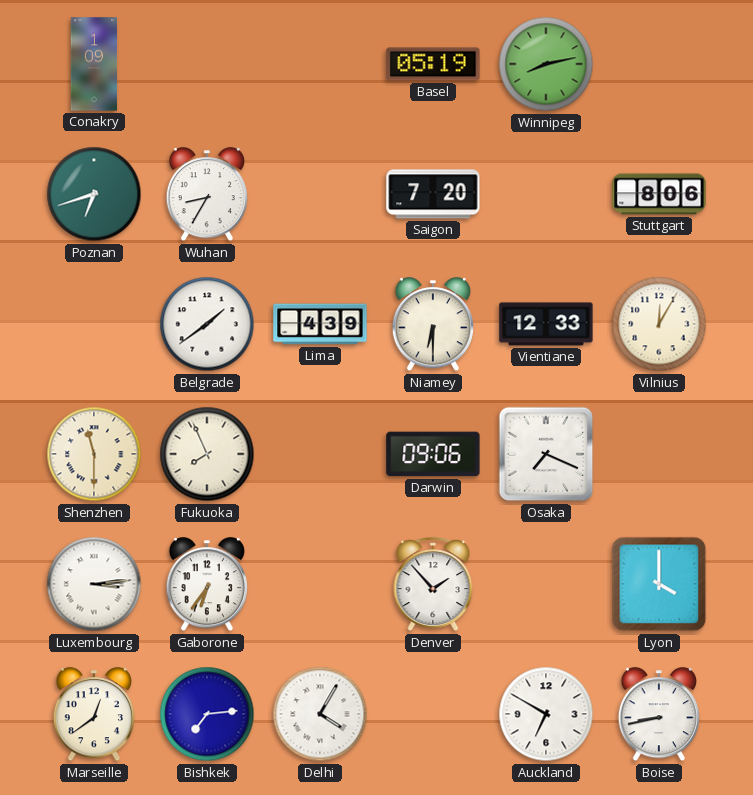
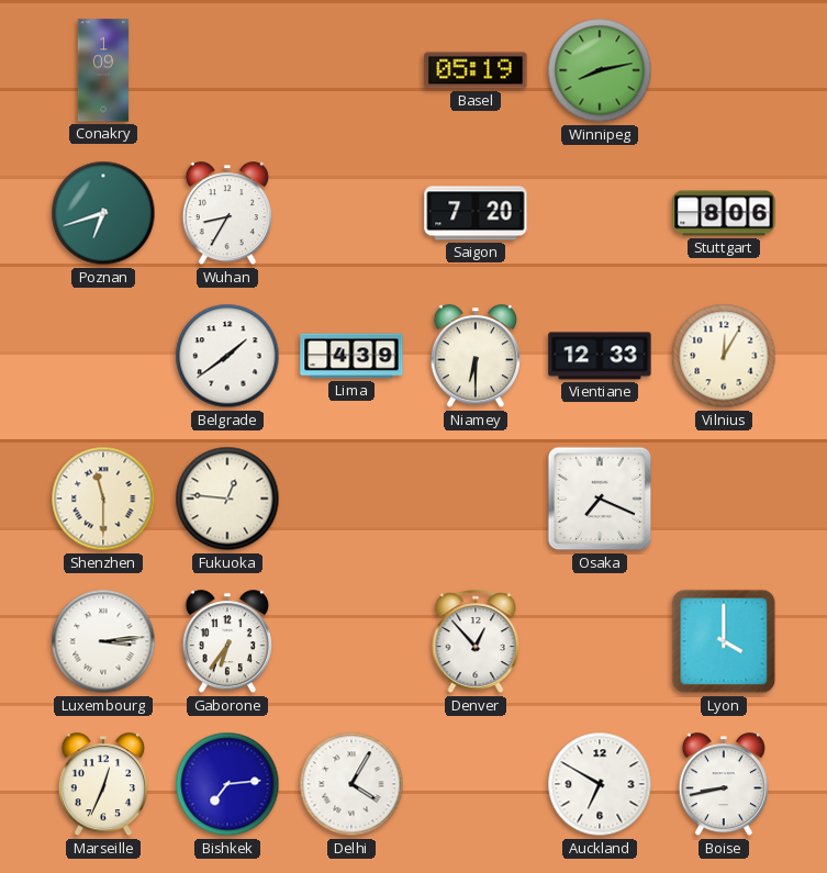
Fukuoka: 7:56 -> 12:46 (227, 499)
Darwin: 09:06 -> none (433, 454)
Denver: 1:53 -> 12:53 (476, 642)
Marseille: 12:39 -> 12:34 (103, 785)
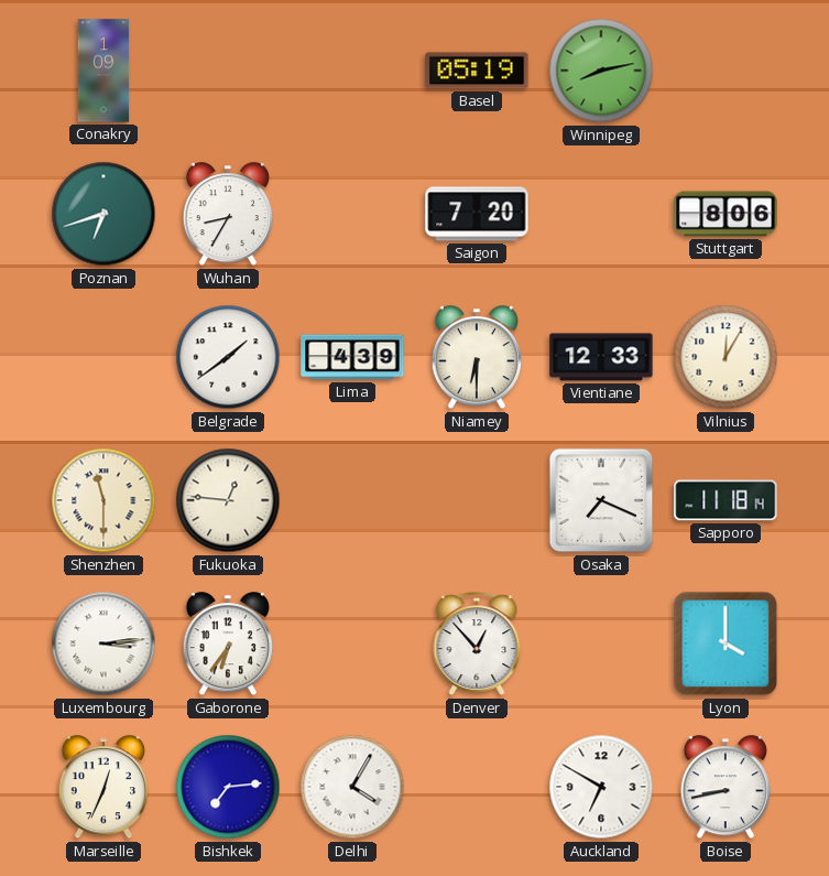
Sapporo: none -> 11:18 (726, 500)
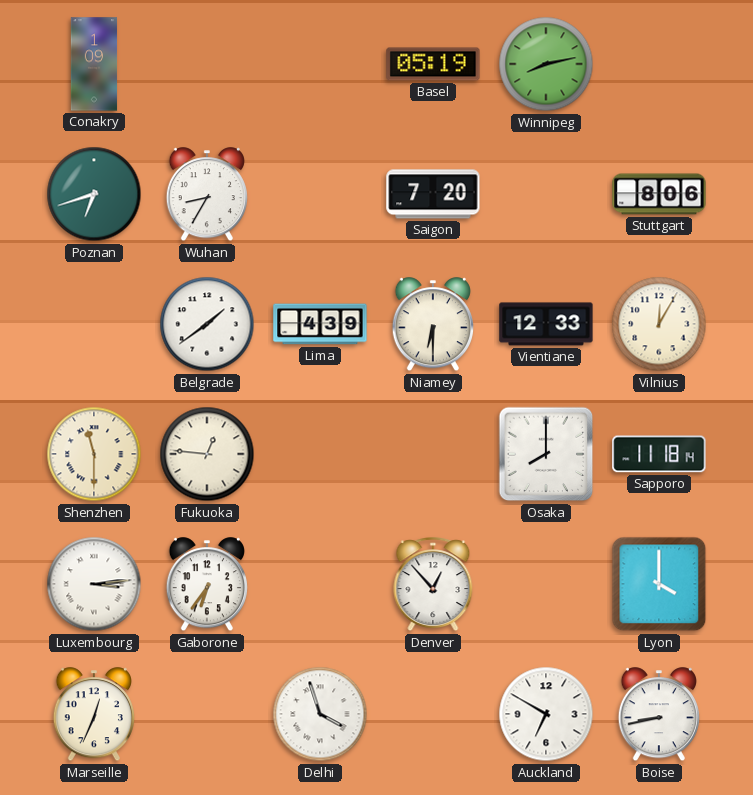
Osaka: 7:19 -> 8:00 (546, 454)
Bishkek: 7:14 -> none (228, 787)
Delhi: 4:05 -> 3:57 (320, 714)
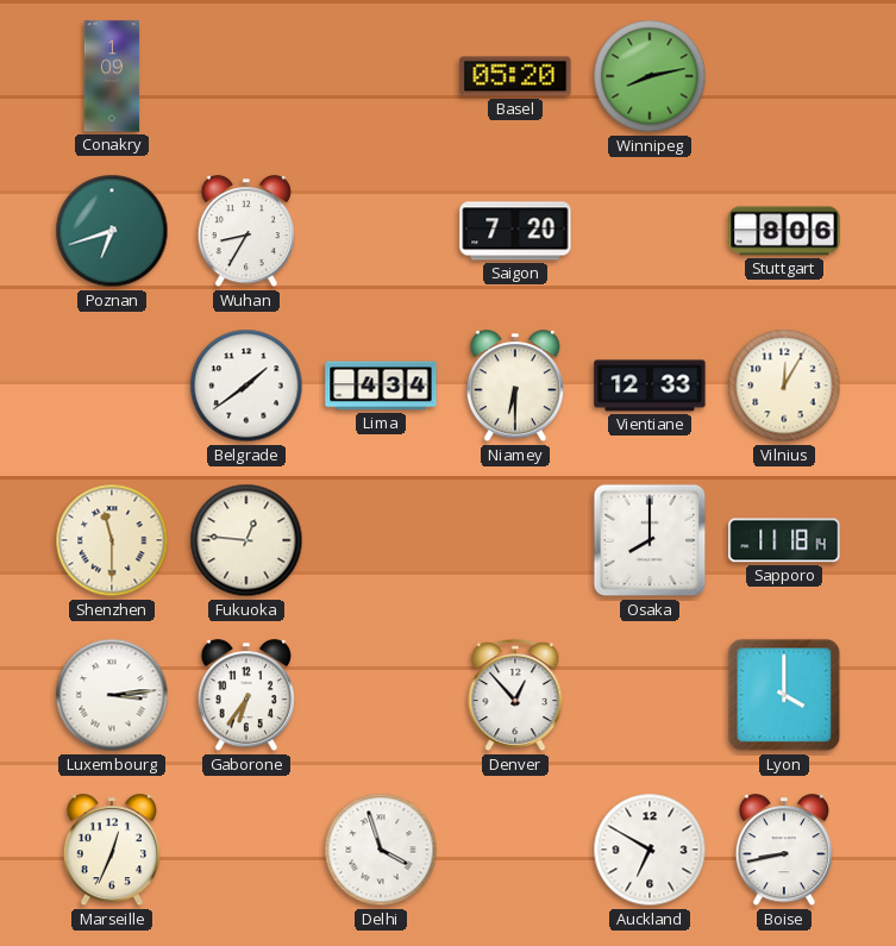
Basel: 05:19 -> 05:20 (515, 76)
Lima: 4:39 -> 4:34 (381, 386)
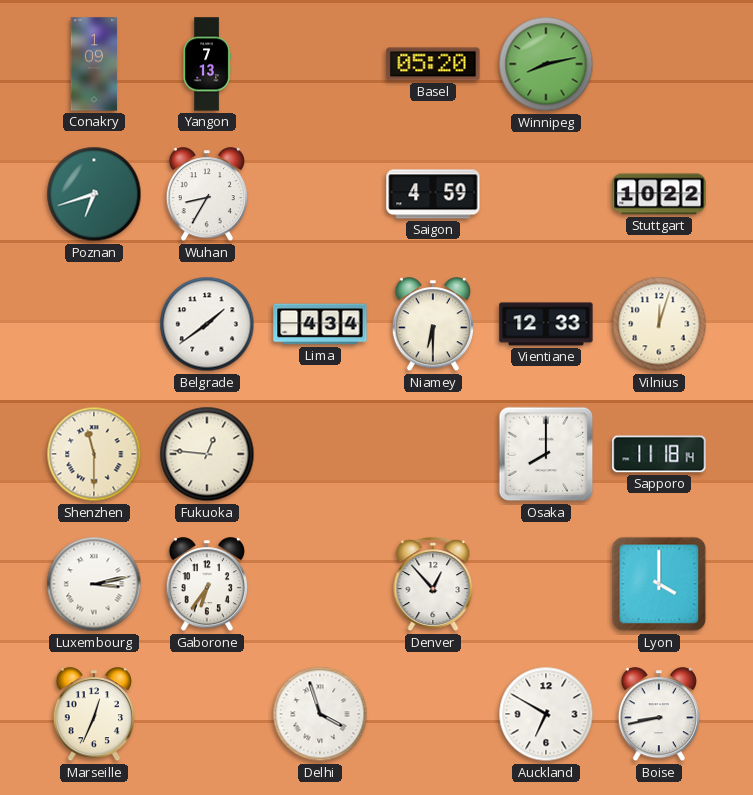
Yangon: none -> 7:13 (207, 64)
Saigon: 7:20 -> 4:59 (433, 194)
Stuttgart: 8:06 -> 10:22 (659, 194)
Vilnius: 12:05 -> 12:03 (659, 324)
Luxembourg: 3:14 -> 3:13 (94, 584)
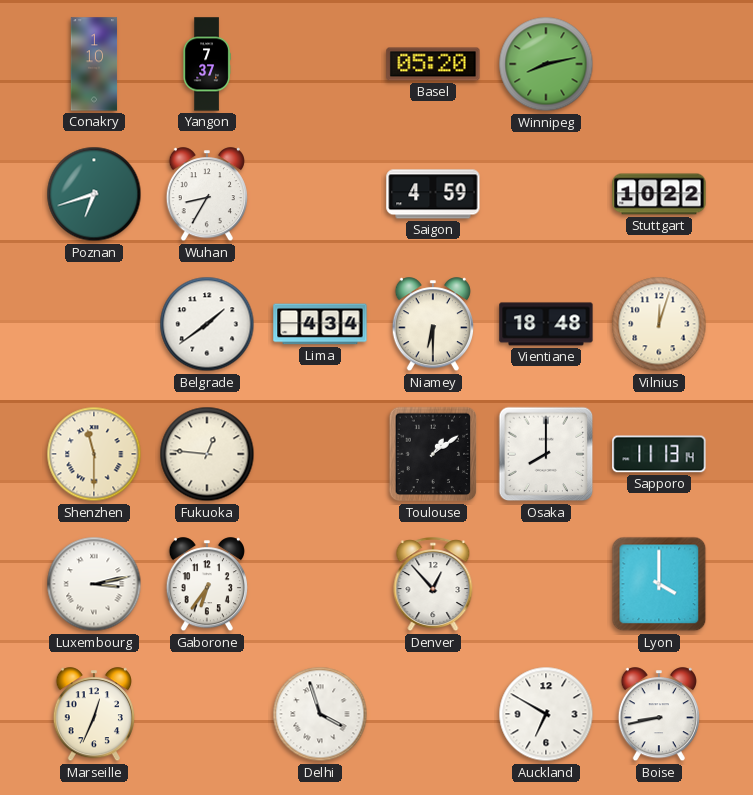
Conakry: 1:09 -> 1:10 (94, 64)
Yangon: 7:13 -> 7:37 (207, 64)
Vientiane: 12:33 -> 18:48 (546, 324)
Toulouse: none -> 1:09 (433, 454)
Sapporo: 11:18 -> 11:13 (659, 454)
